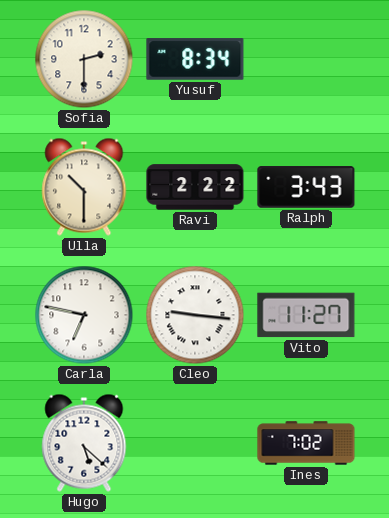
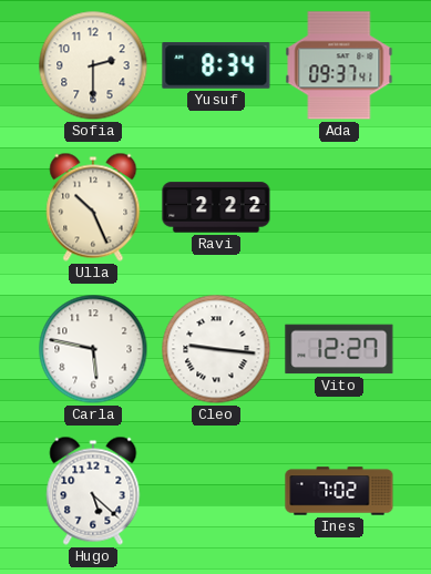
Ada: none -> 09:37 (339, 65)
Ulla: 10:30 -> 10:26 (93, 207)
Ralph: 3:43 -> none (306, 187)
Carla: 6:47 -> 5:47 (93, 349)
Vito: 11:27 -> 12:27 (339, 349)
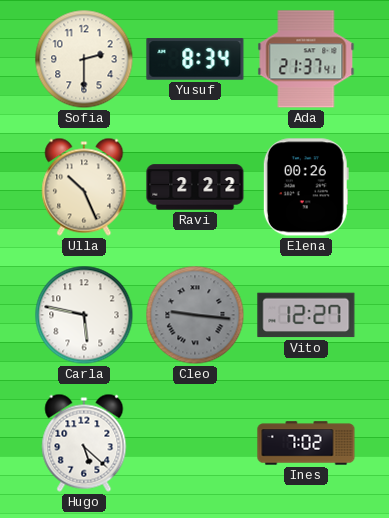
Ada: 09:37 -> 21:37 (306, 59)
Elena: none -> 00:26 (306, 187)
Cleo dial: white -> grey (195, 315)
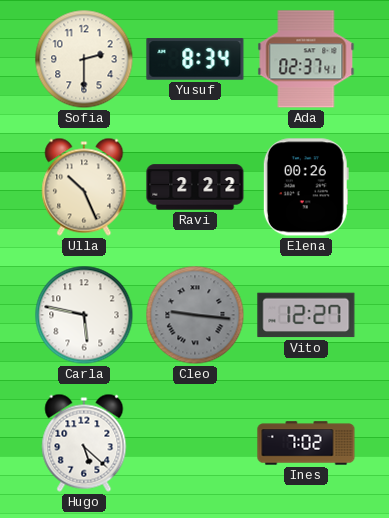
Ada: 21:37 -> 02:37 (306, 59)
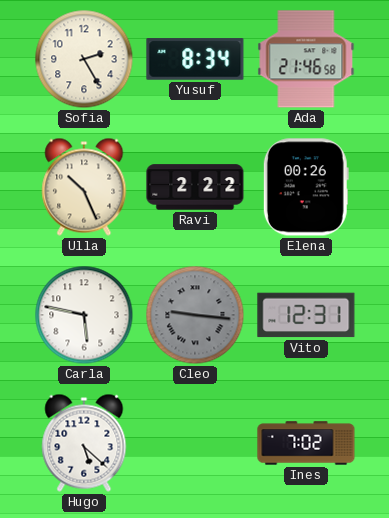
Sofia: 2:30 -> 2:25 (84, 59)
Ada: 02:37 -> 21:46 (306, 59)
Vito: 12:27 -> 12:31 (306, 315)
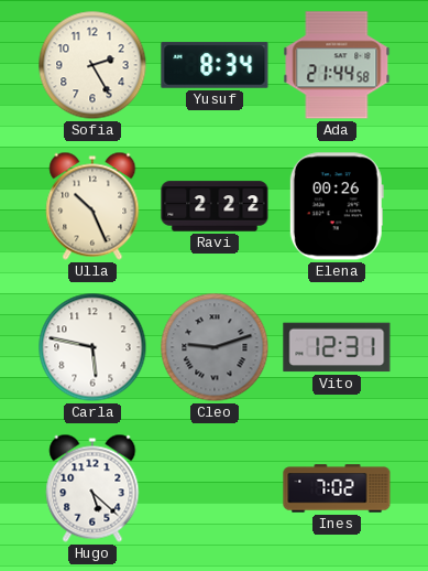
Ada: 21:46 -> 21:44 (337, 65)
Cleo: 9:16 -> 9:12 (215, 347)
